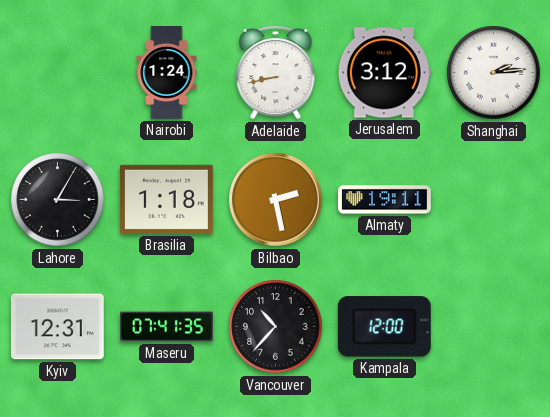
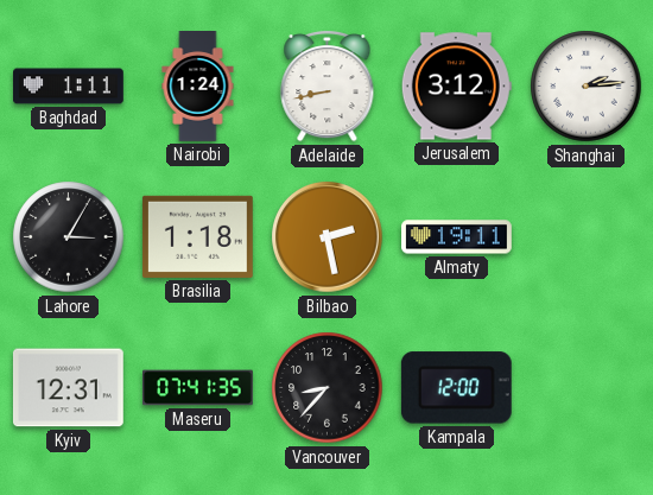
Baghdad: none -> 1:11 (69, 87)
Vancouver: 10:37 -> 8:37 (328, 388)
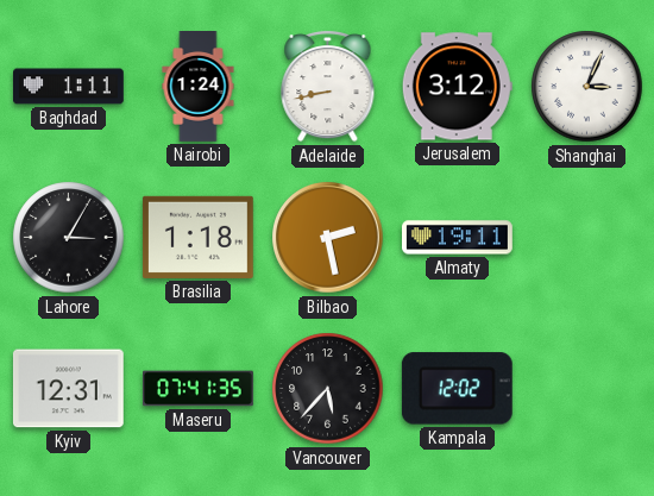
Shanghai: 2:14 -> 3:04 (587, 87)
Vancouver: 8:37 -> 5:37 (328, 389)
Kampala: 12:00 -> 12:02 (457, 389)
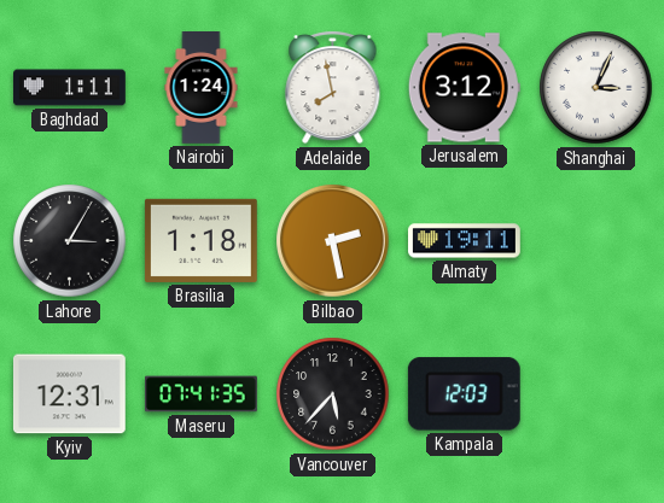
Adelaide: 8:43 -> 7:58 (333, 88)
Kampala: 12:02 -> 12:03 (464, 394)
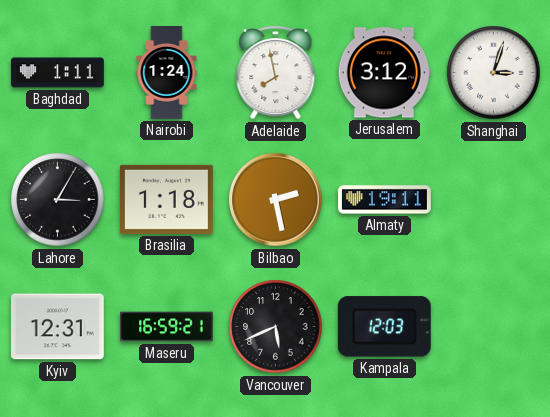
Shanghai: 3:04 -> 3:03 (494, 73)
Maseru: 07:41 -> 16:59 (167, 327)
Vancouver: 5:37 -> 5:41 (276, 327)
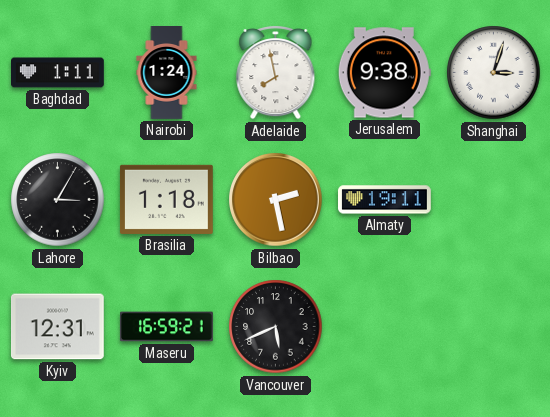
Jerusalem: 3:12 -> 9:38 (384, 73)
Kampala: 12:03 -> none (384, 327)
